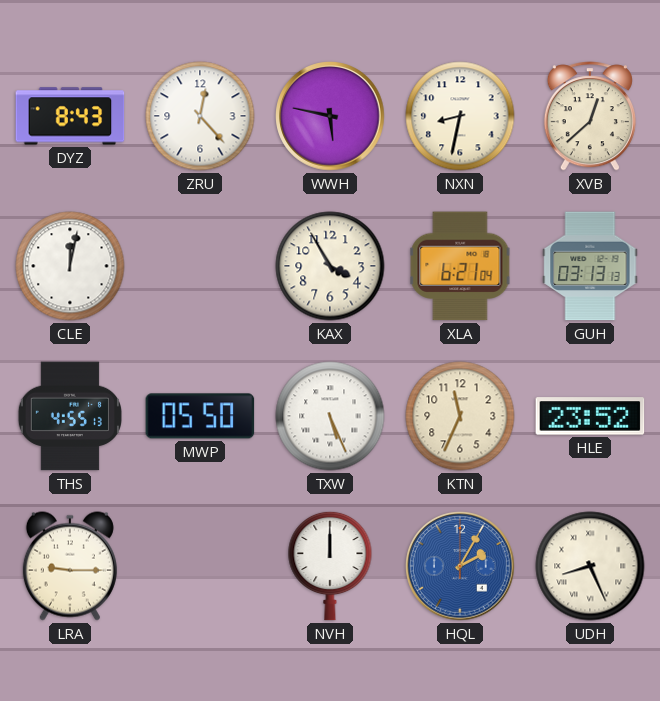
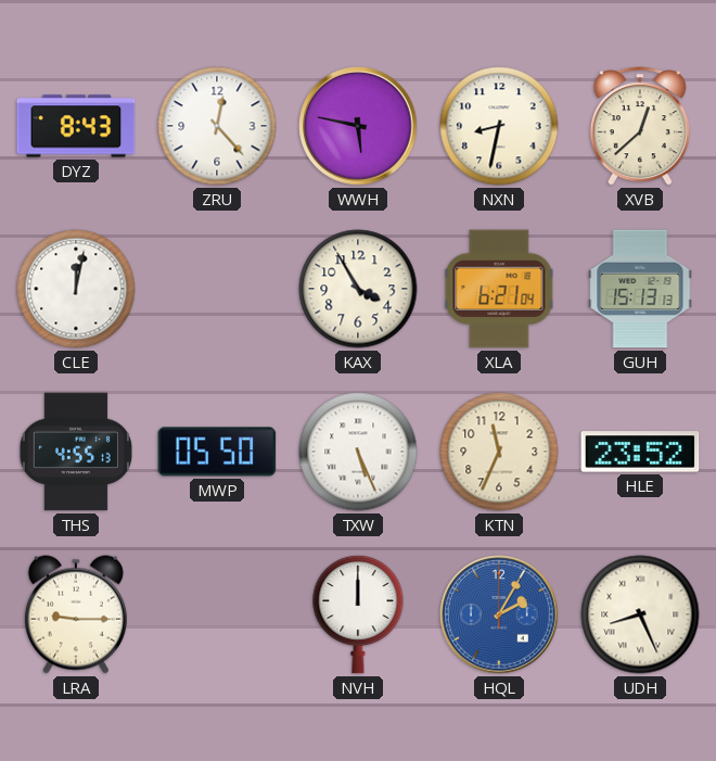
GUH: 03:13 -> 15:13 (640, 289)
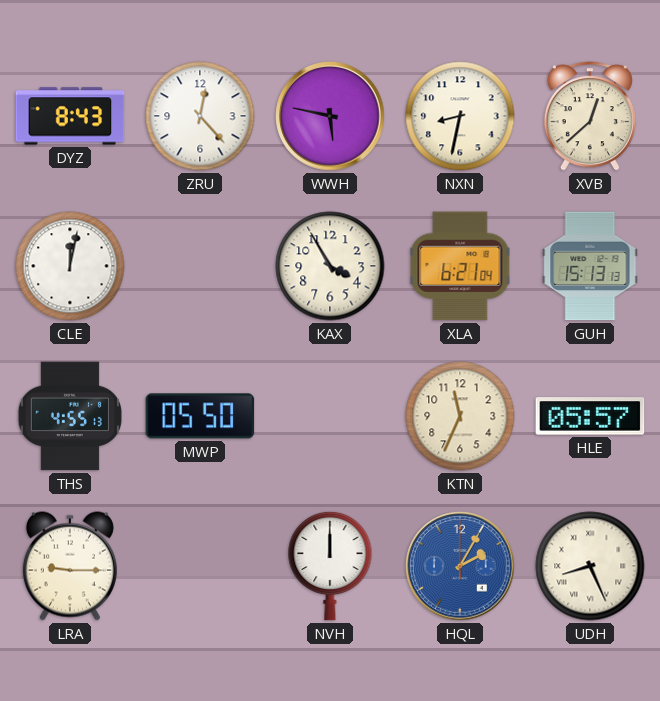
TXW: 5:26 -> none (358, 452)
HLE: 23:52 -> 05:57 (590, 416)
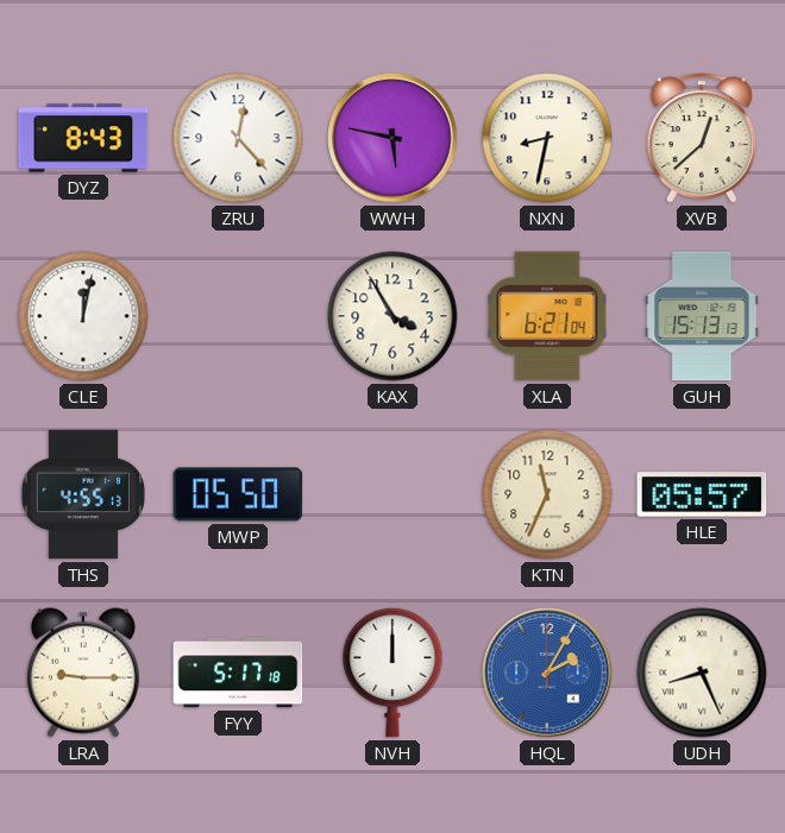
FYY: none -> 5:17 (238, 673)
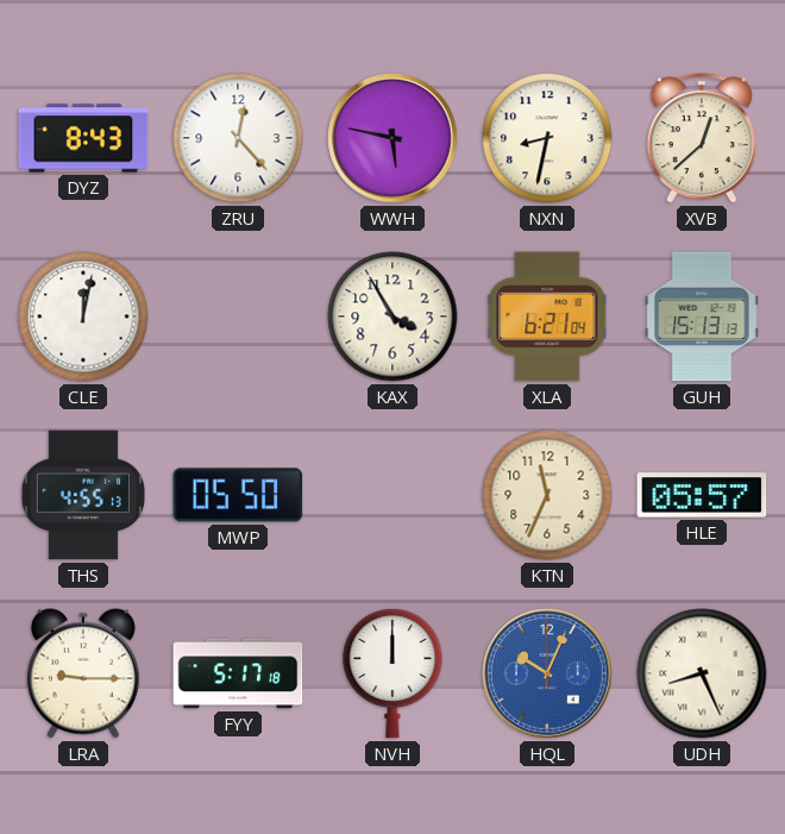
HQL: 2:05 -> 10:04 (547, 673)
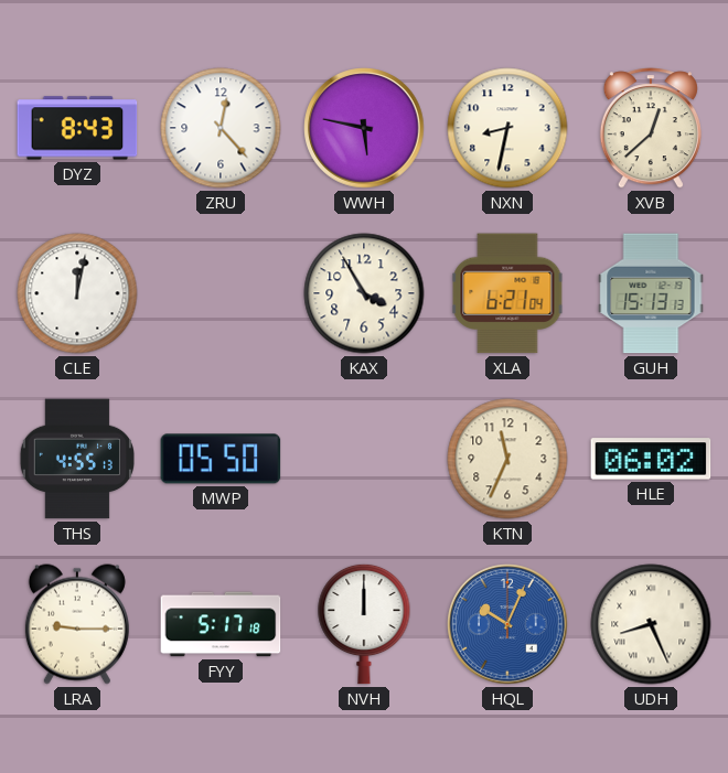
HLE: 05:57 -> 06:02 (651, 459)
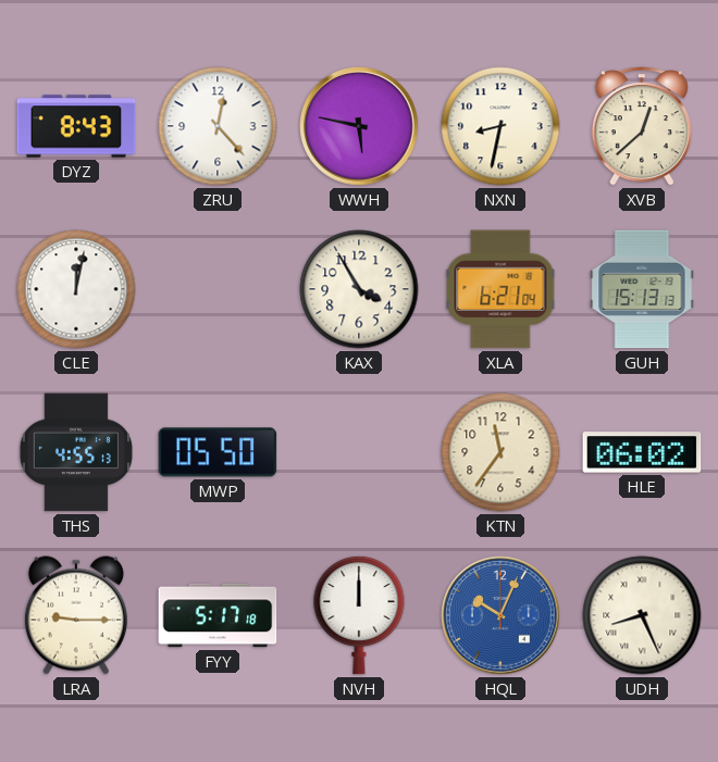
KTN: 11:34 -> 11:36 (500, 452)
